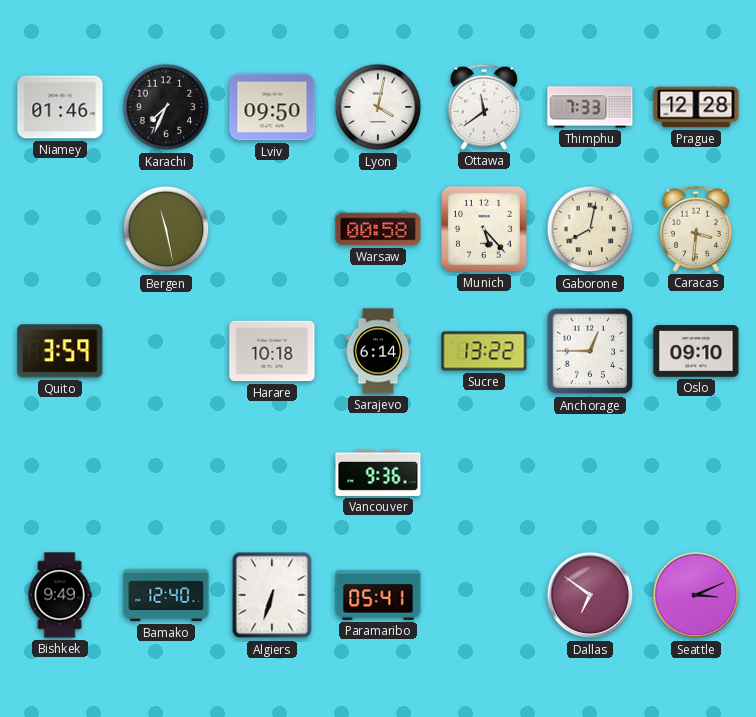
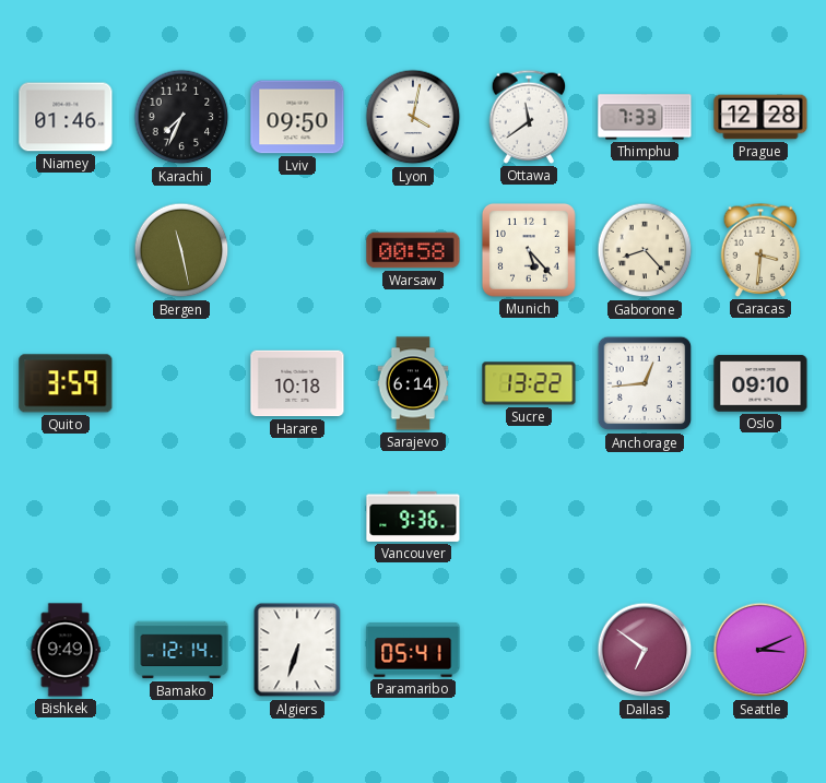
Gaborone: 8:02 -> 8:23 (645, 250)
Anchorage: 12:45 -> 12:44 (645, 383)
Bamako: 12:40 -> 12:14 (181, 650)
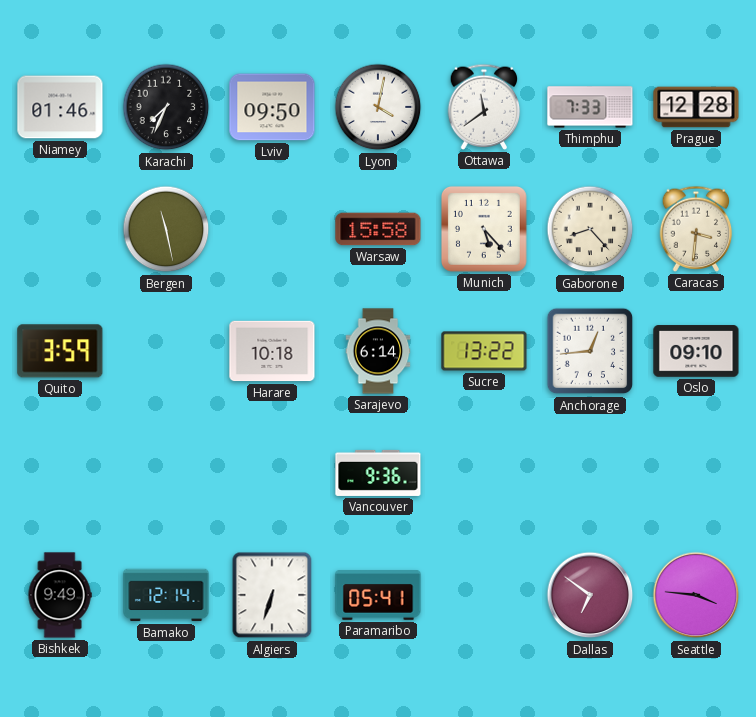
Warsaw: 00:58 -> 15:58 (378, 229)
Seattle: 3:11 -> 3:46 (696, 595)
